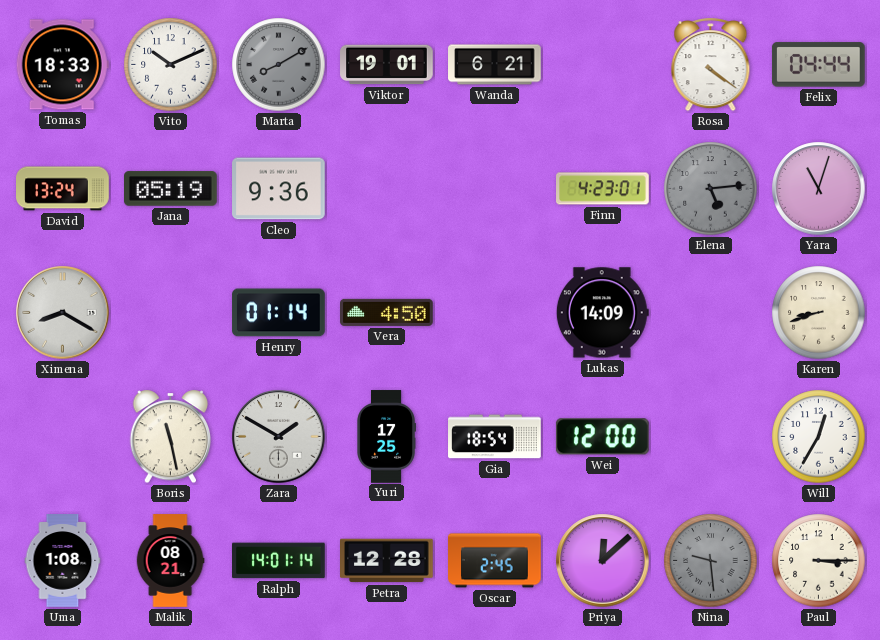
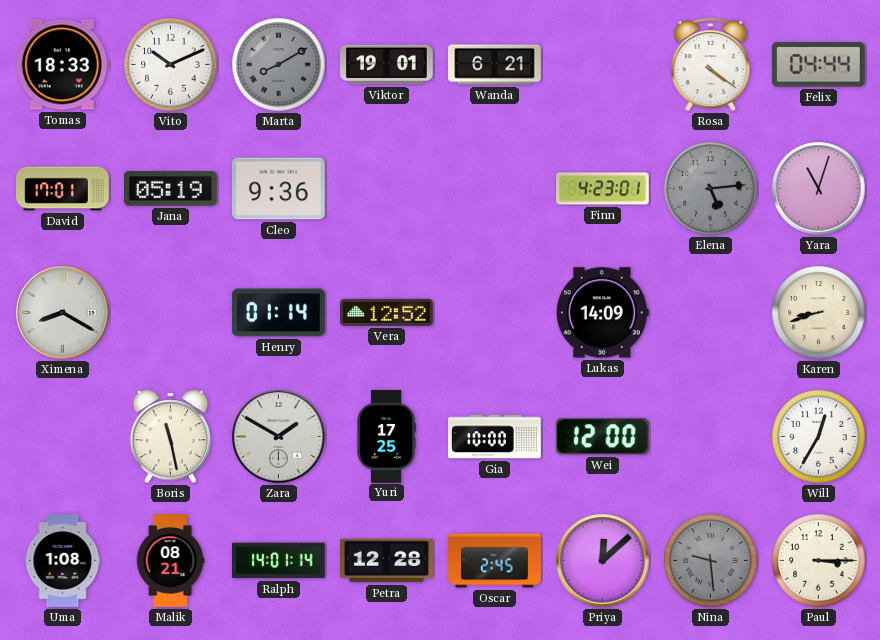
David: 13:24 -> 17:01 (63, 189)
Vera: 4:50 -> 12:52 (387, 312)
Gia: 18:54 -> 10:00 (495, 437)
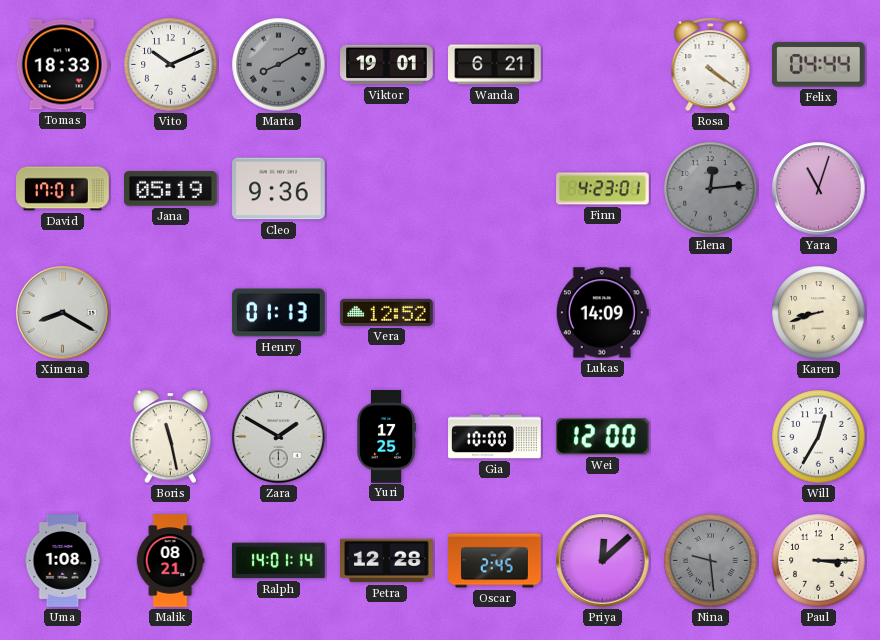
Elena: 5:14 -> 12:14 (711, 189)
Henry: 01:14 -> 01:13 (279, 313)
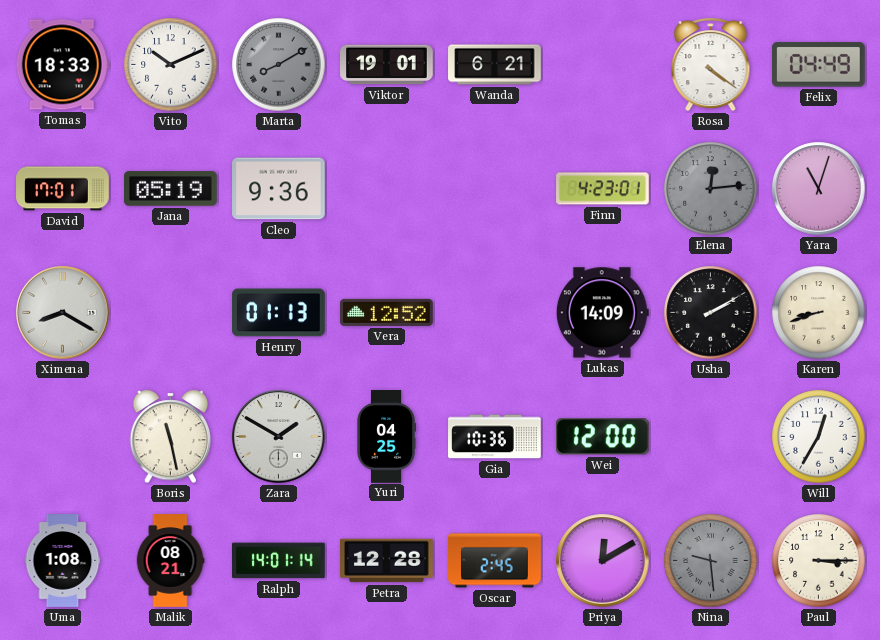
Felix: 04:44 -> 04:49 (818, 65)
Usha: none -> 2:10 (711, 313)
Yuri: 17:25 -> 04:25 (386, 437)
Gia: 10:00 -> 10:36 (495, 437)
Priya: 12:08 -> 12:10 (603, 561)
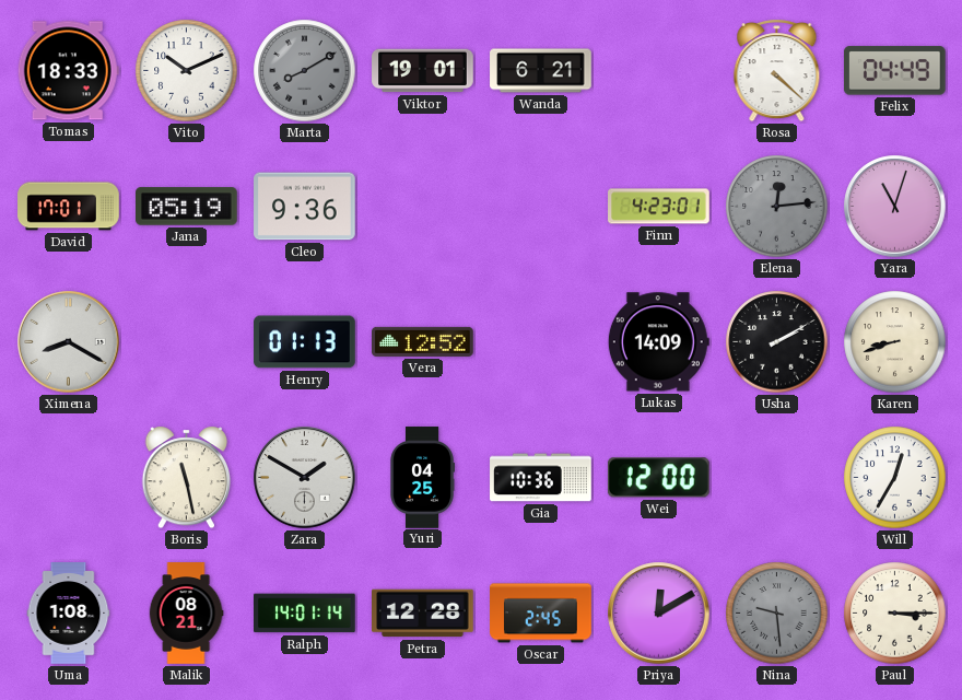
Rosa: 4:21 -> 4:22 (777, 71)
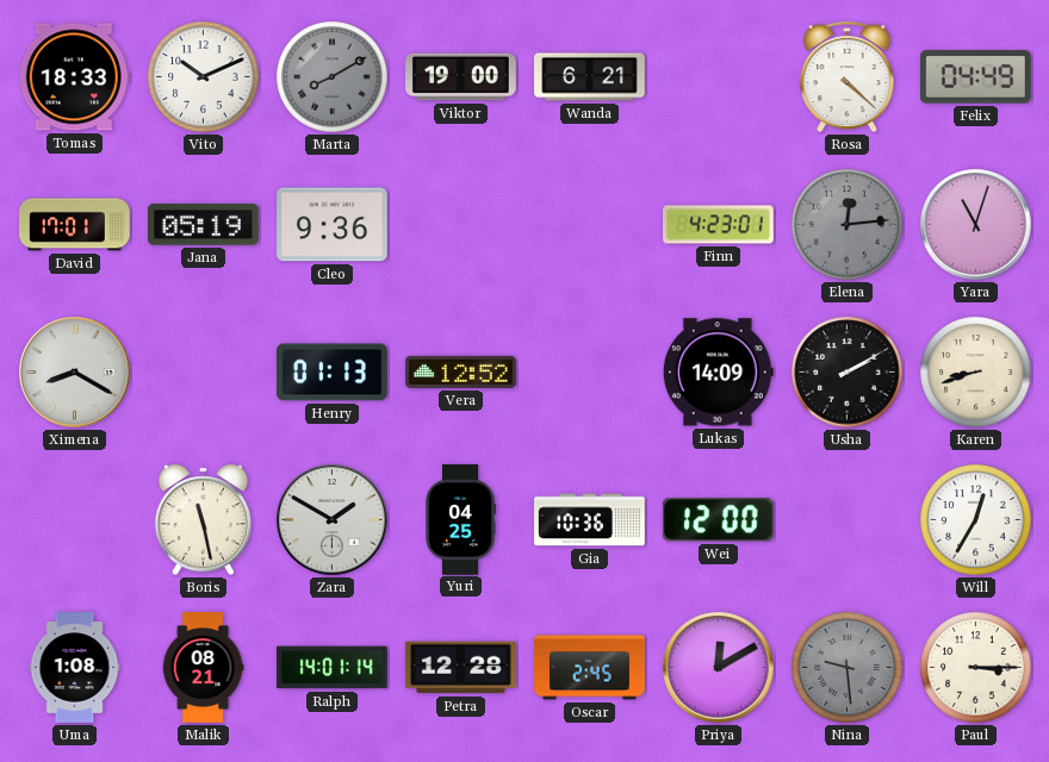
Viktor: 19:01 -> 19:00 (461, 77)
